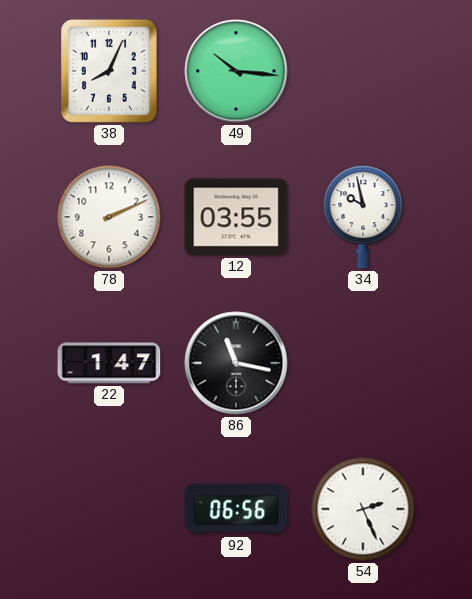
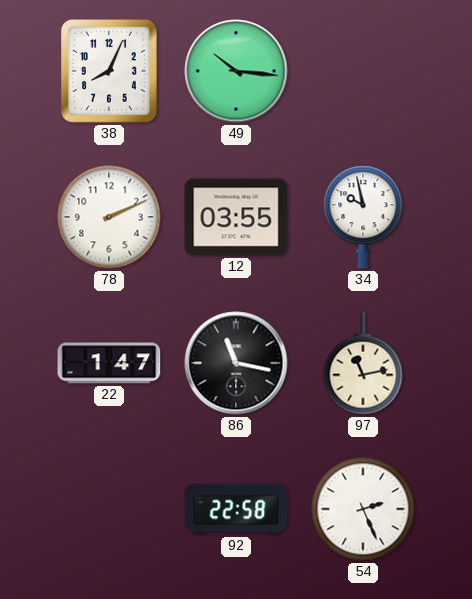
97: none -> 11:13 (363, 363)
92: 06:56 -> 22:58 (236, 509)
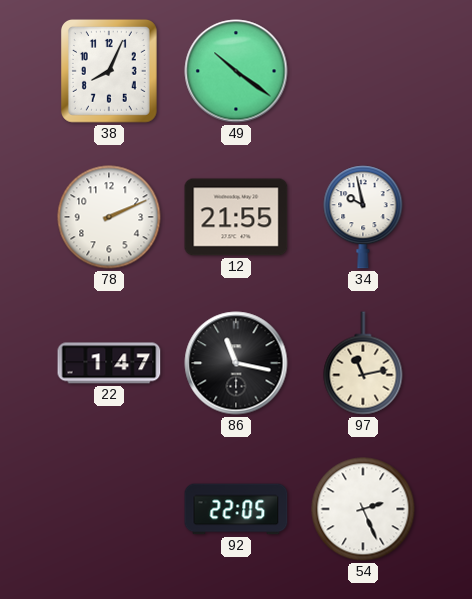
49: 10:16 -> 10:21 (236, 71)
12: 03:55 -> 21:55 (236, 217)
92: 22:58 -> 22:05 (236, 509)
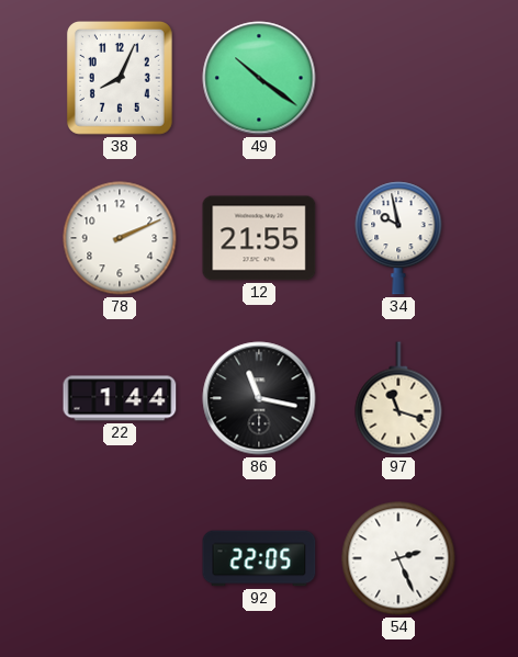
22: 1:47 -> 1:44 (120, 398)
97: 11:13 -> 11:18 (398, 398)
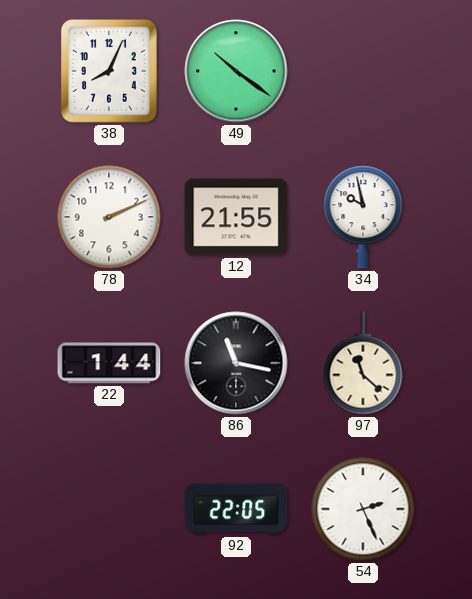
97: 11:18 -> 11:22 (363, 363)
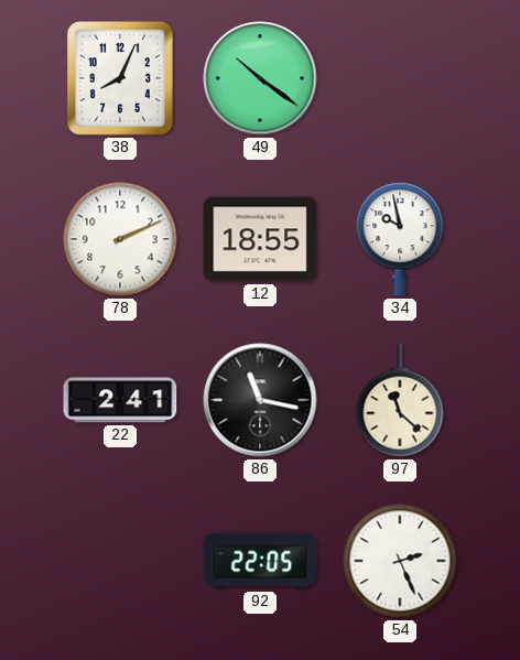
12: 21:55 -> 18:55 (260, 239)
22: 1:44 -> 2:41 (120, 400)
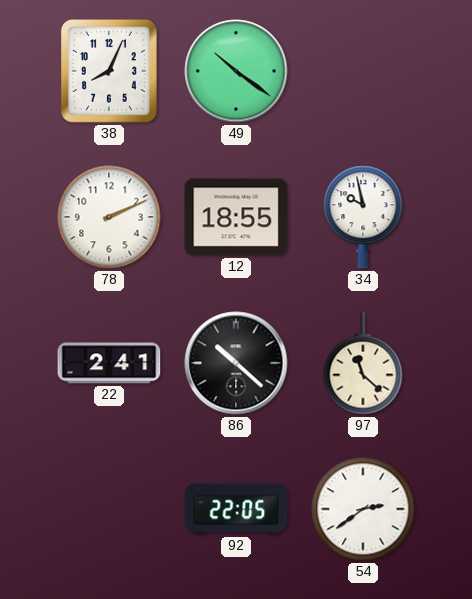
86: 11:17 -> 10:22 (236, 363)
54: 2:26 -> 2:39 (363, 509)
